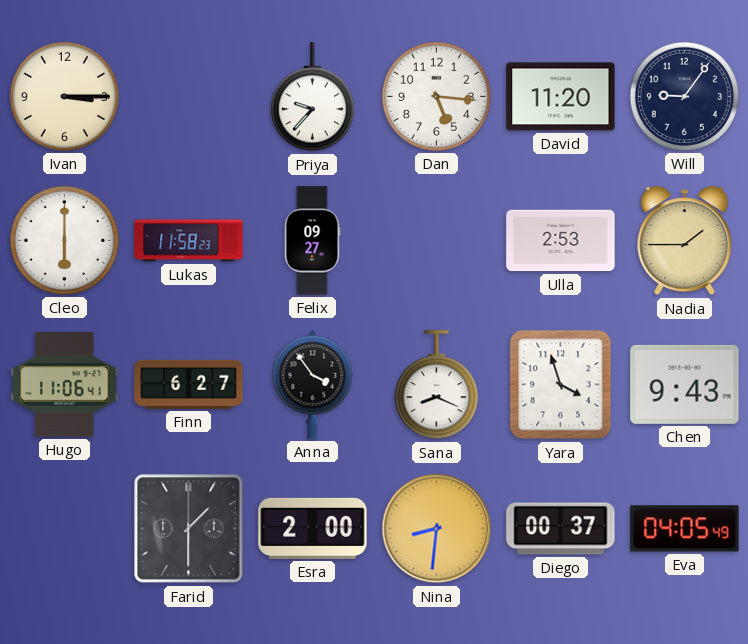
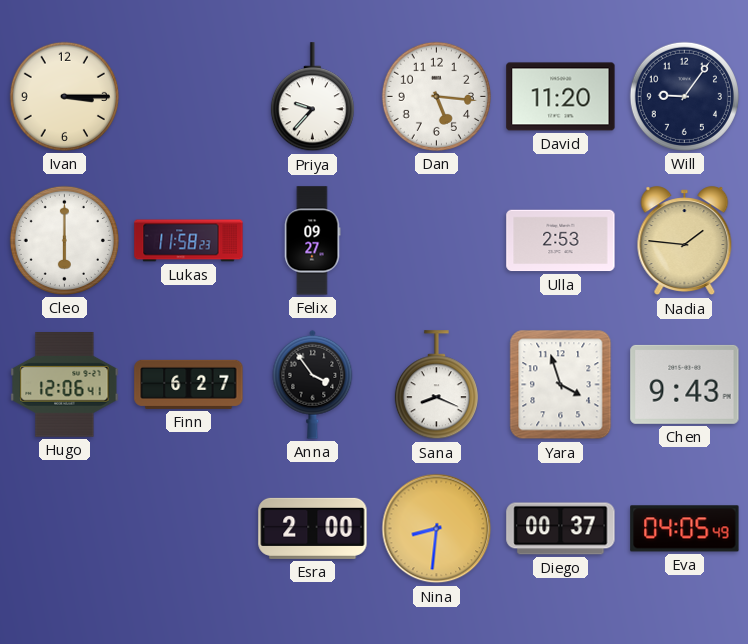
Nadia: 1:45 -> 1:46 (685, 241)
Hugo: 11:06 -> 12:06 (65, 385)
Farid: 1:30 -> none (189, 529)
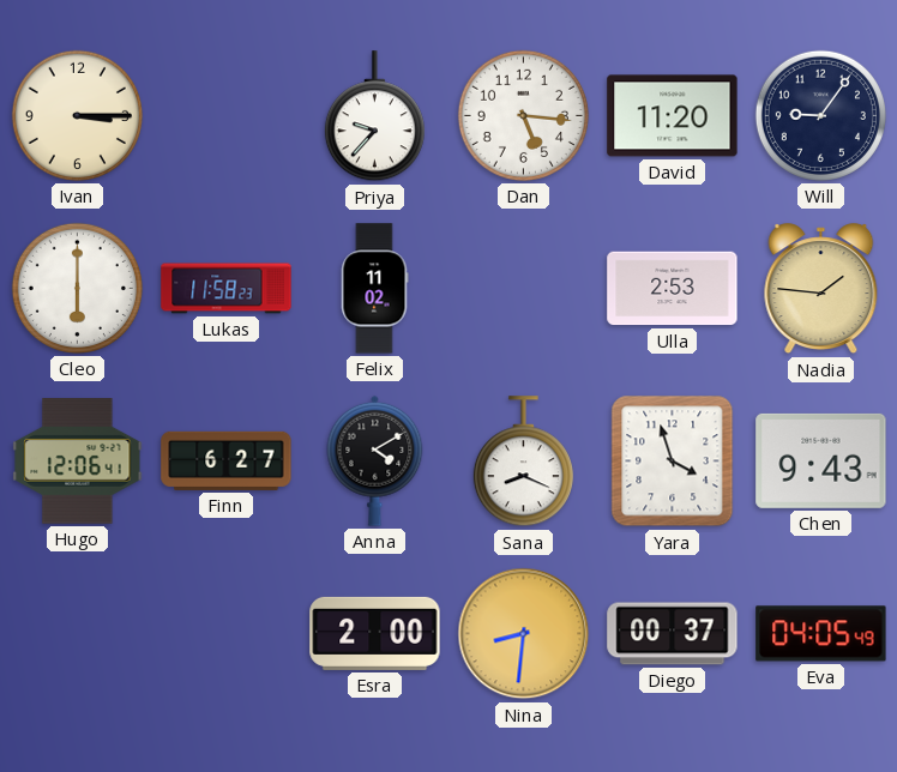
Felix: 09:27 -> 11:02 (374, 289)
Anna: 3:54 -> 4:10 (375, 460)
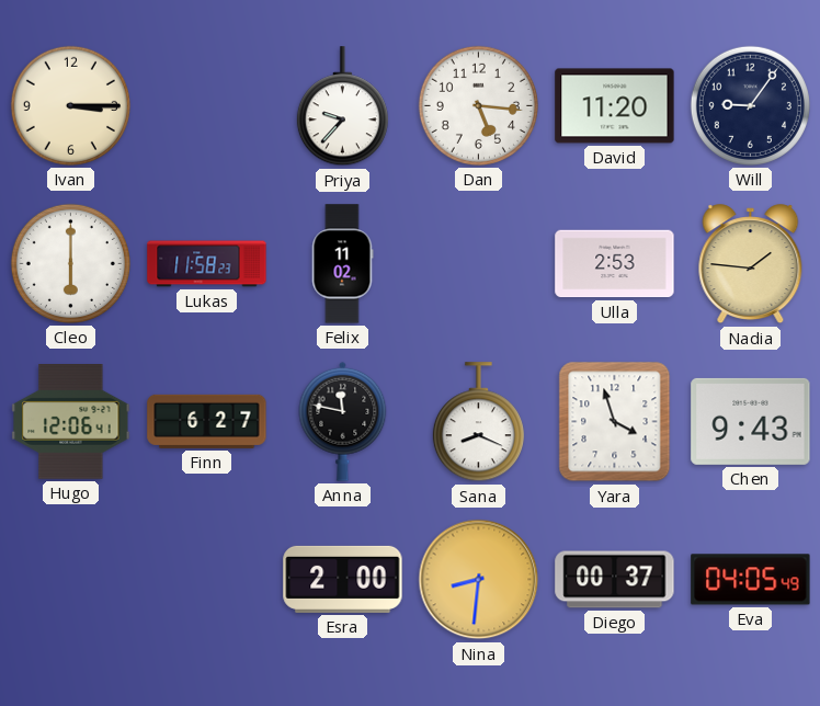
Anna: 4:10 -> 11:47 (343, 421)
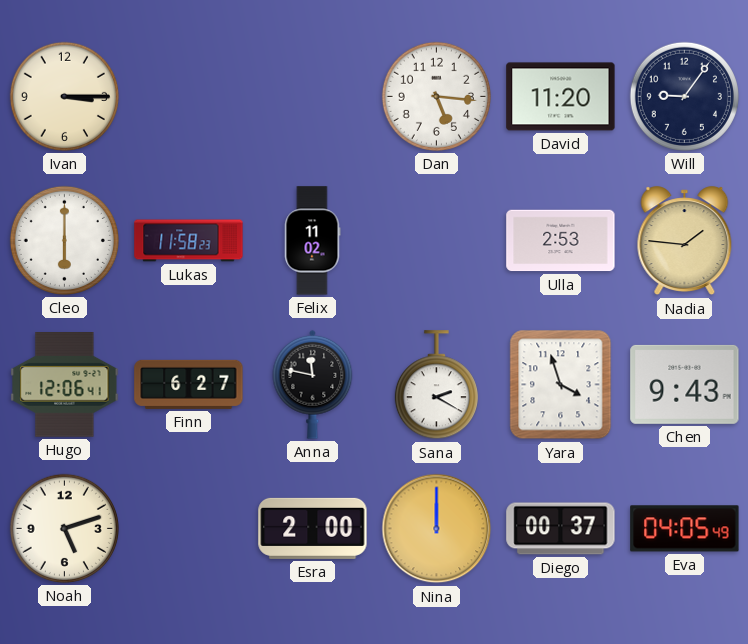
Priya: 9:37 -> none (342, 106)
Sana: 8:19 -> 2:20 (436, 385)
Noah: none -> 5:12 (64, 528)
Nina: 8:31 -> 12:00 (437, 529)
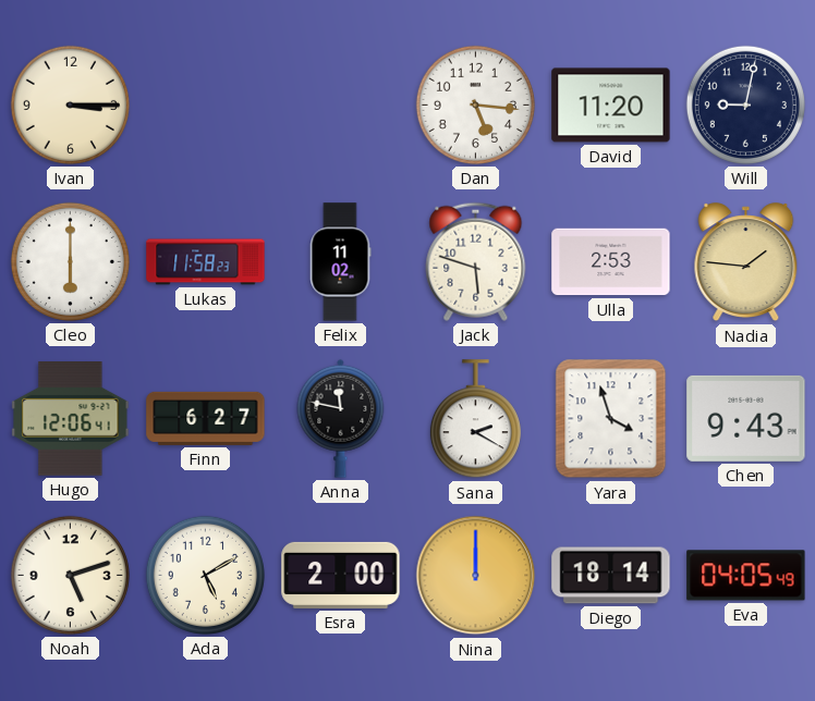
Will: 9:06 -> 9:02 (745, 104)
Jack: none -> 5:48 (476, 261)
Ada: none -> 5:10 (205, 575)
Diego: 00:37 -> 18:14 (611, 576)
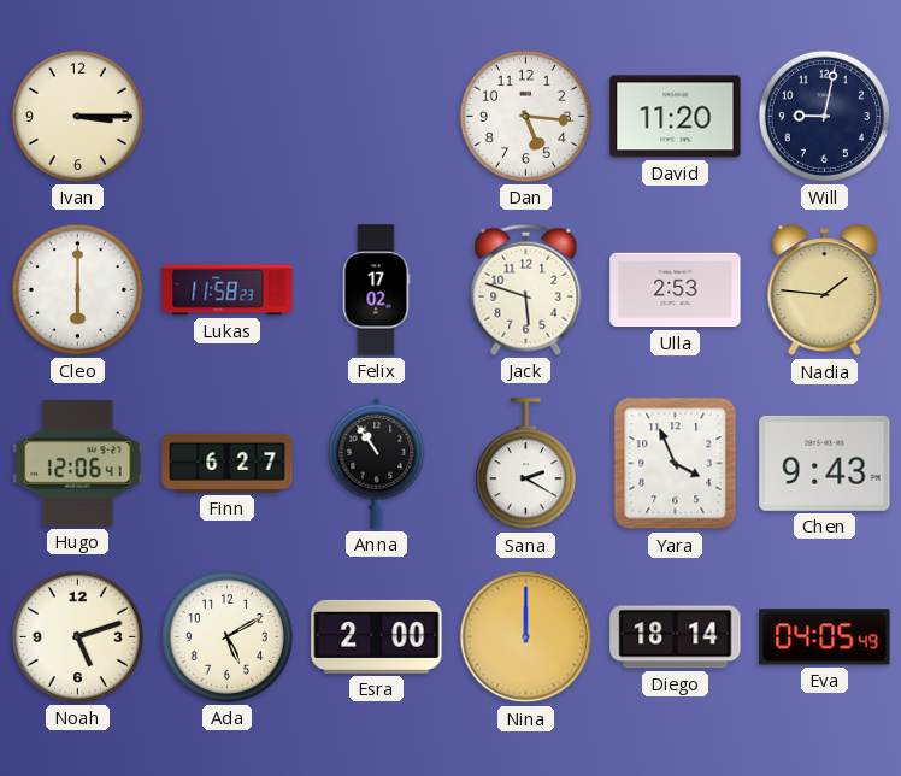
Felix: 11:02 -> 17:02 (376, 290)
Anna: 11:47 -> 10:54 (377, 463)
Yara: 3:57 -> 3:56 (676, 464)
